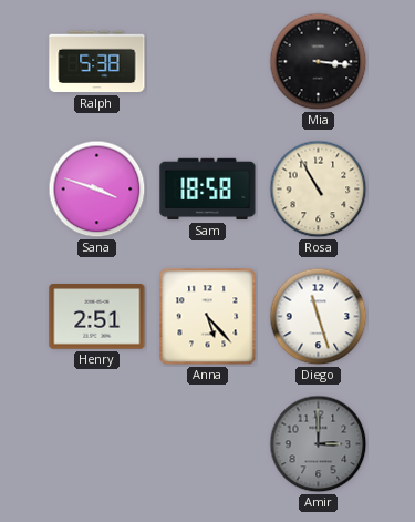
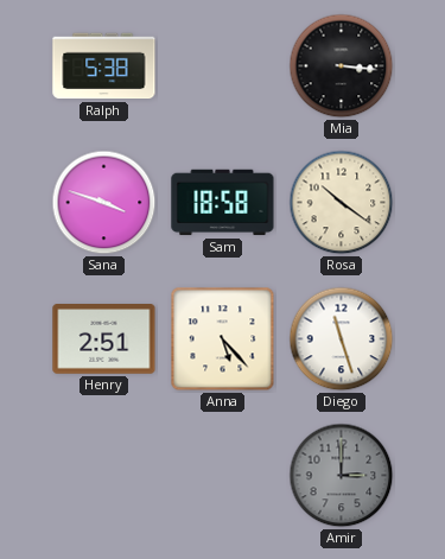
Rosa: 10:55 -> 10:21 (342, 203)
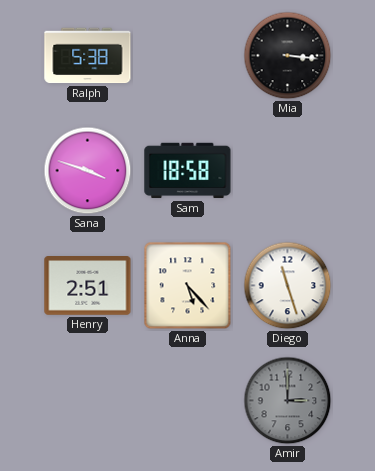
Rosa: 10:21 -> none (342, 203)
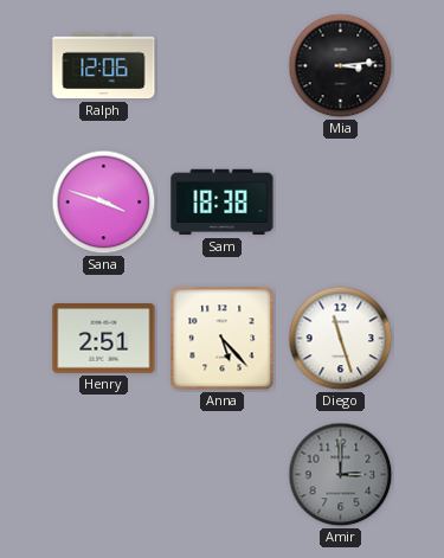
Ralph: 5:38 -> 12:06 (104, 66)
Mia: 3:16 -> 3:14 (341, 66)
Sam: 18:58 -> 18:38 (223, 203)
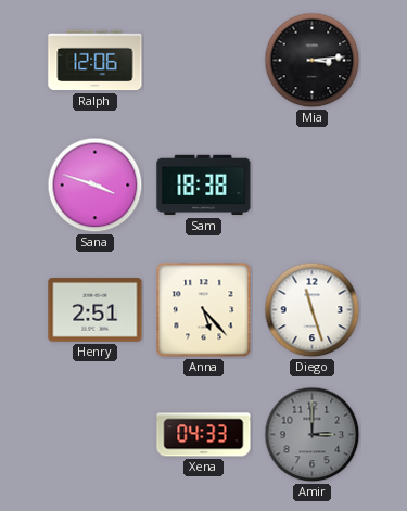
Xena: none -> 04:33 (204, 435)
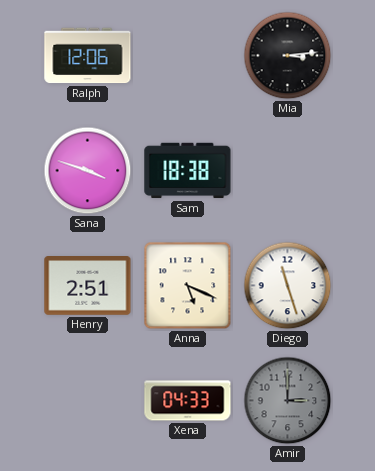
Anna: 5:23 -> 5:19 (188, 286)
